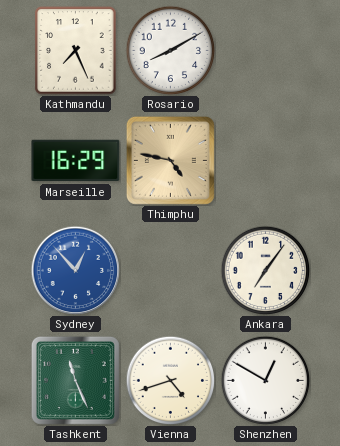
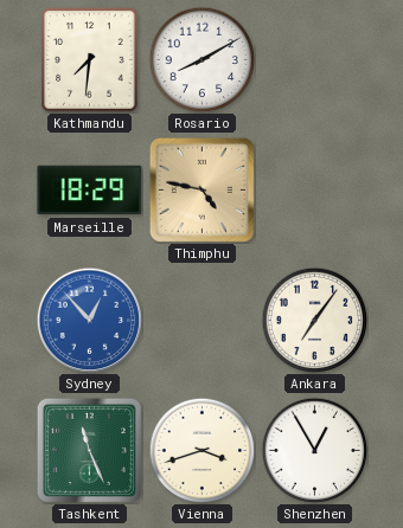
Kathmandu: 7:26 -> 7:31 (90, 60)
Marseille: 16:29 -> 18:29 (90, 191)
Vienna: 4:42 -> 3:42 (201, 450)
Shenzhen: 12:50 -> 12:55 (314, 450)
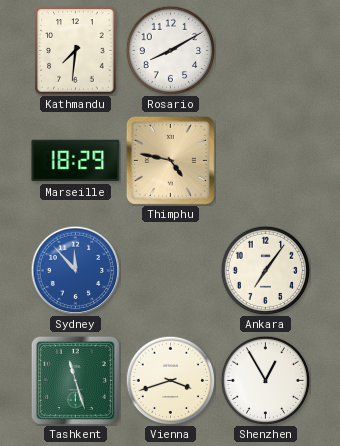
Sydney: 12:53 -> 11:53 (75, 270)
Tashkent: 11:26 -> 11:27 (75, 380)
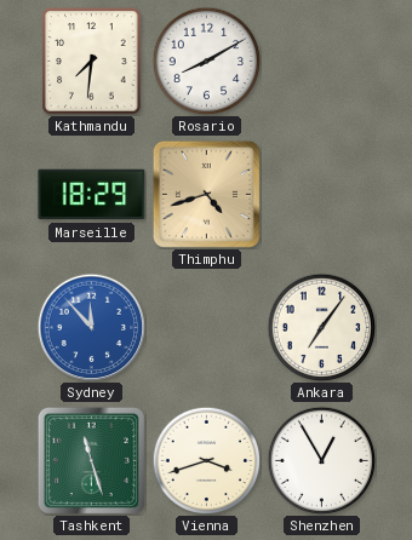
Thimphu: 4:47 -> 4:42 (206, 194)
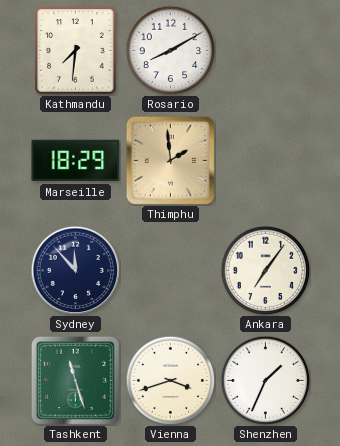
Thimphu: 4:42 -> 1:59 (170, 160)
Sydney dial: blue -> navy (75, 270)
Shenzhen: 12:55 -> 1:34 (265, 380)
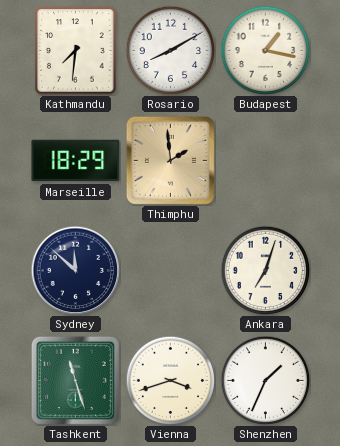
Budapest: none -> 1:17 (265, 50)
Sydney: 11:53 -> 11:52 (75, 270)
Ankara: 7:06 -> 7:03 (265, 270)
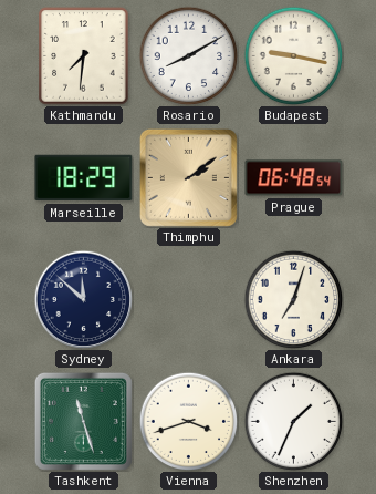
Budapest: 1:17 -> 9:17 (293, 55)
Thimphu: 1:59 -> 2:09 (188, 177)
Prague: none -> 06:48 (294, 178)
